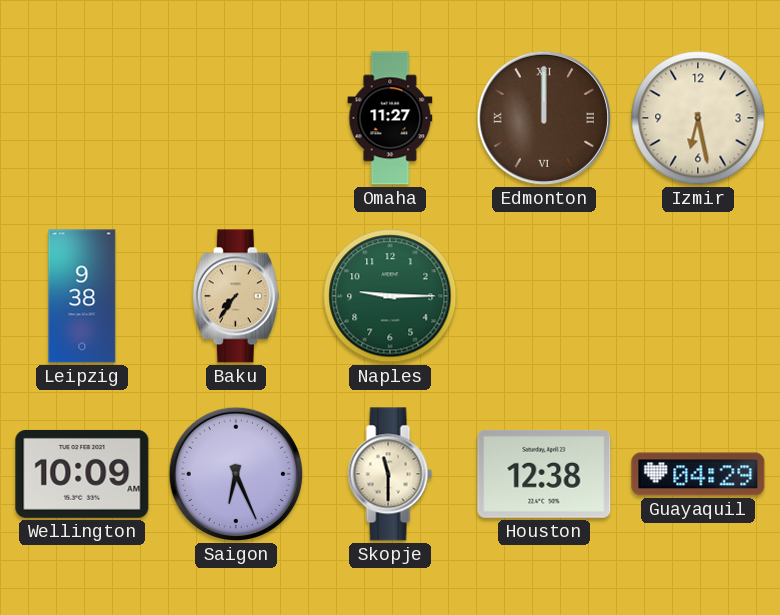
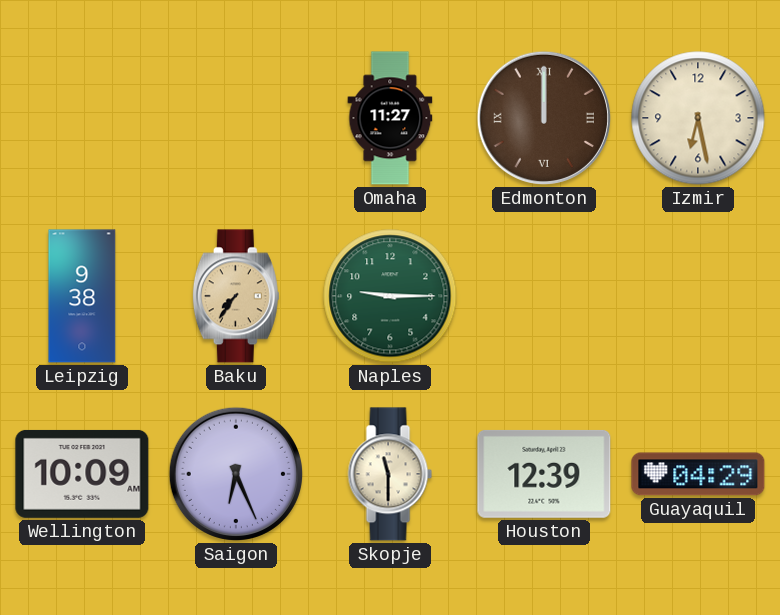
Houston: 12:38 -> 12:39 (544, 474)
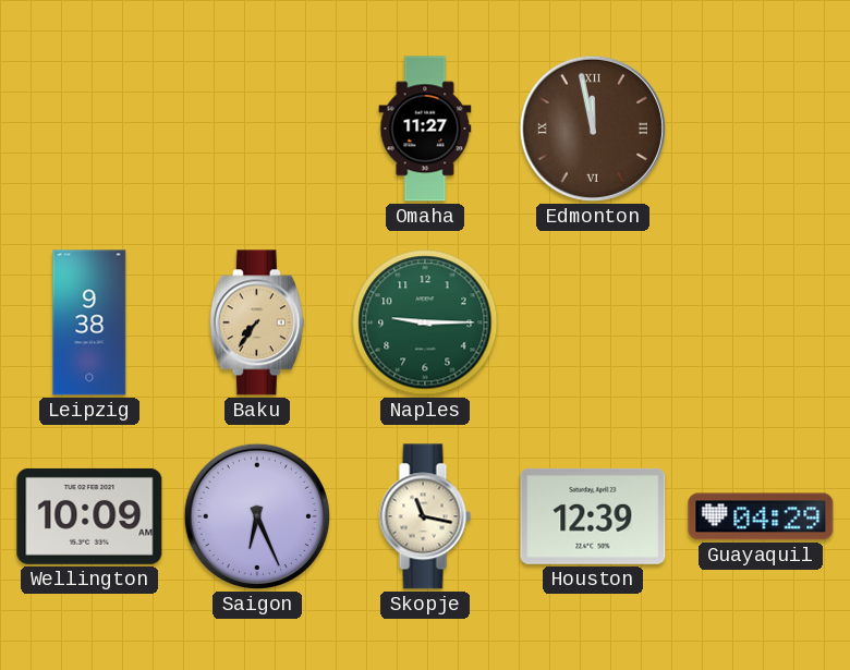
Edmonton: 12:00 -> 11:58 (593, 129)
Izmir: 6:28 -> none (698, 118)
Skopje: 11:30 -> 11:17 (425, 516)
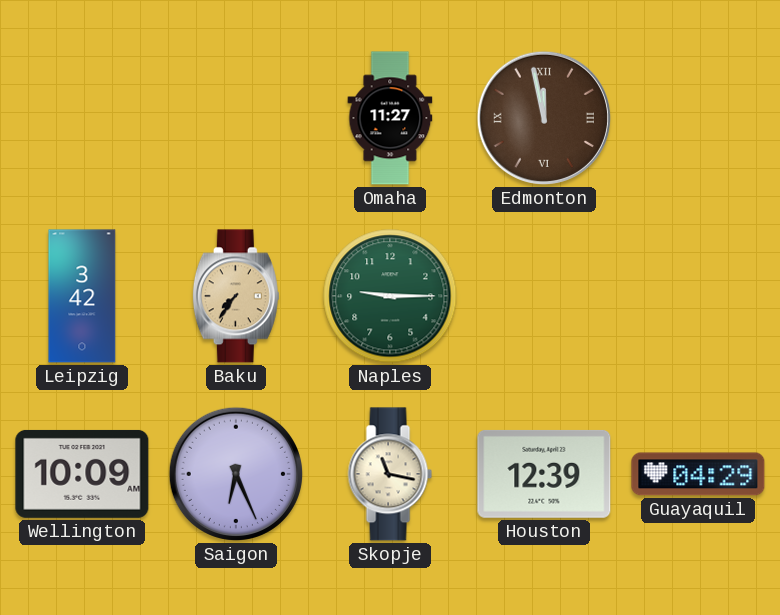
Leipzig: 9:38 -> 3:42 (82, 296)
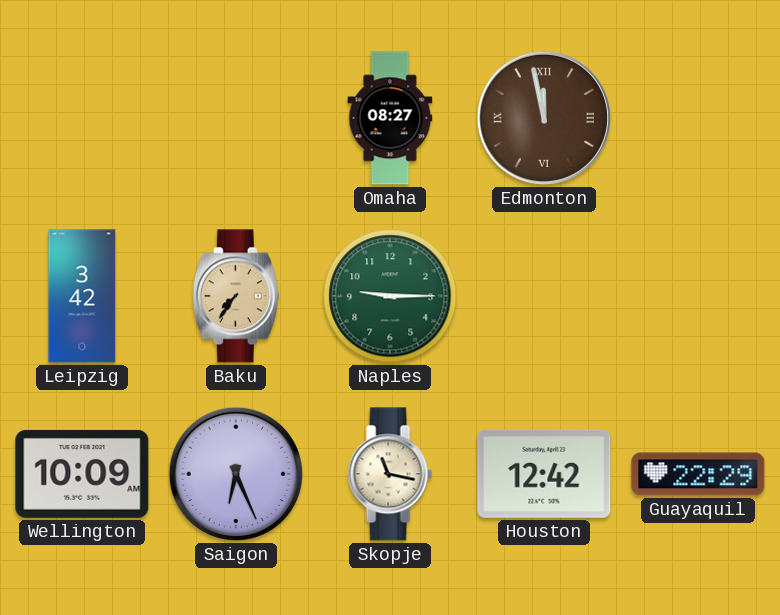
Omaha: 11:27 -> 08:27 (390, 118)
Houston: 12:39 -> 12:42 (544, 474)
Guayaquil: 04:29 -> 22:29 (698, 474)
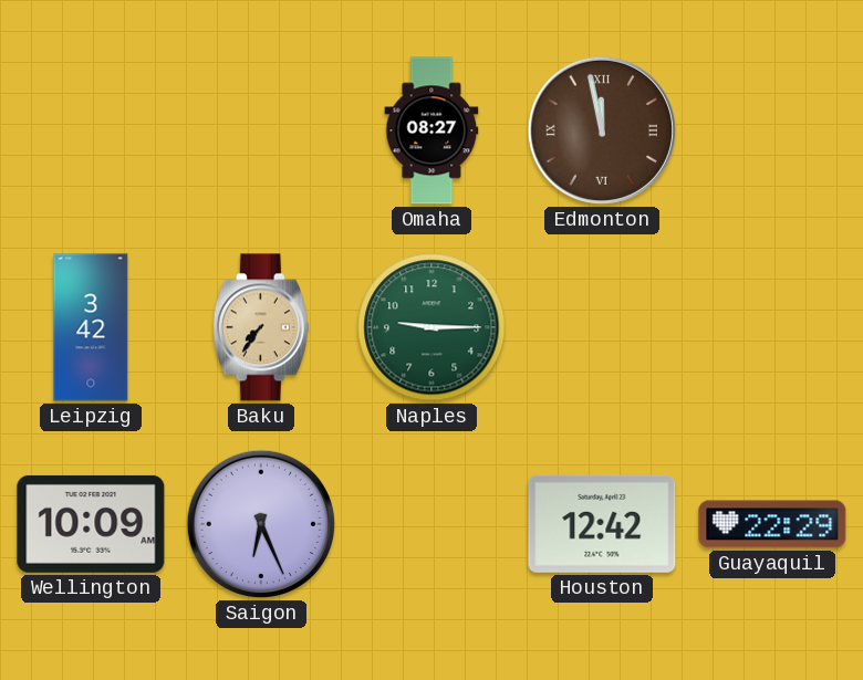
Skopje: 11:17 -> none (390, 474)
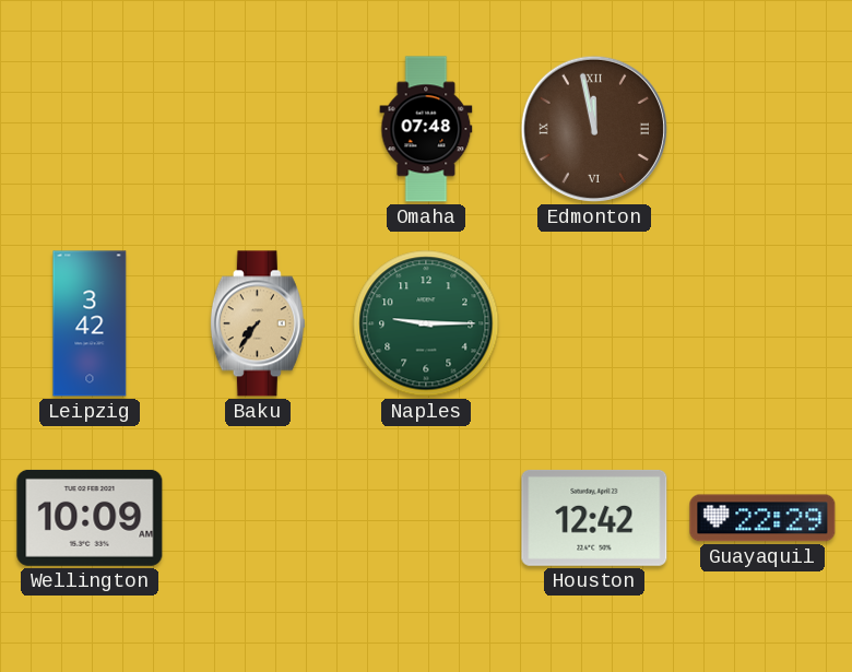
Omaha: 08:27 -> 07:48 (426, 129)
Saigon: 6:26 -> none (261, 524)
